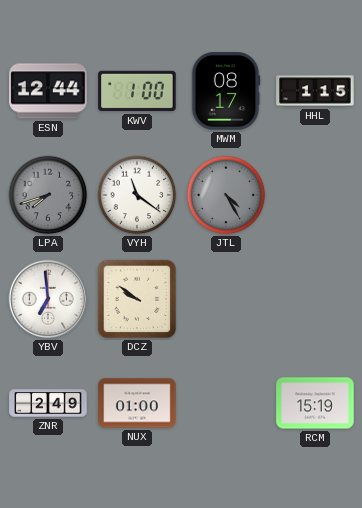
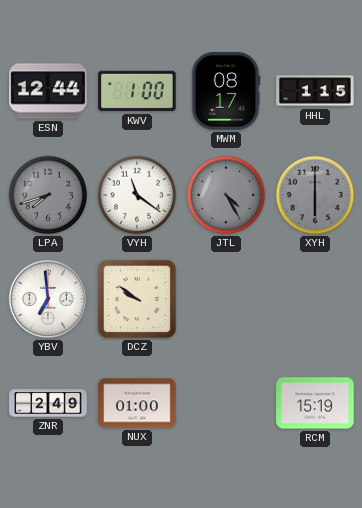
XYH: none -> 6:00 (315, 195)
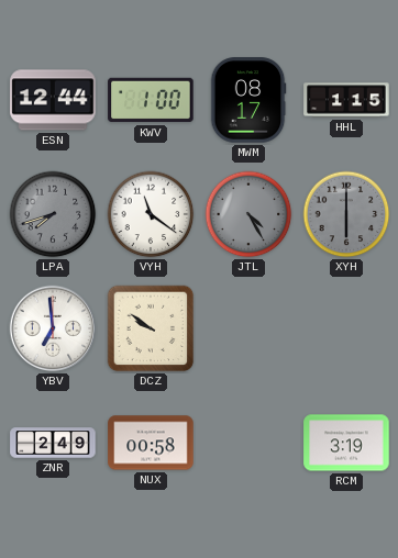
NUX: 01:00 -> 00:58 (151, 443)
RCM: 15:19 -> 3:19 (346, 443)
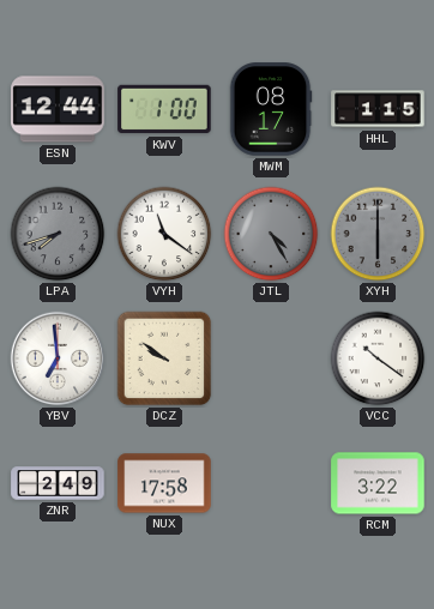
VCC: none -> 10:21 (378, 358)
NUX: 00:58 -> 17:58 (164, 483)
RCM: 3:19 -> 3:22 (378, 483)
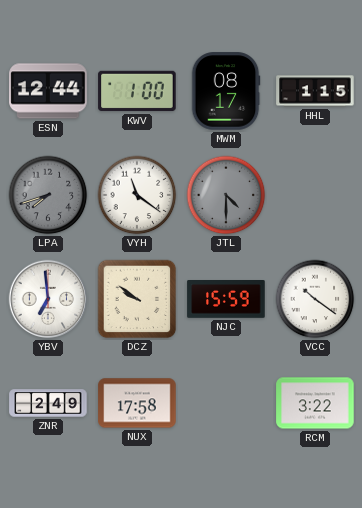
JTL: 4:25 -> 4:30 (226, 195)
XYH: 6:00 -> none (378, 234)
NJC: none -> 15:59 (226, 300)
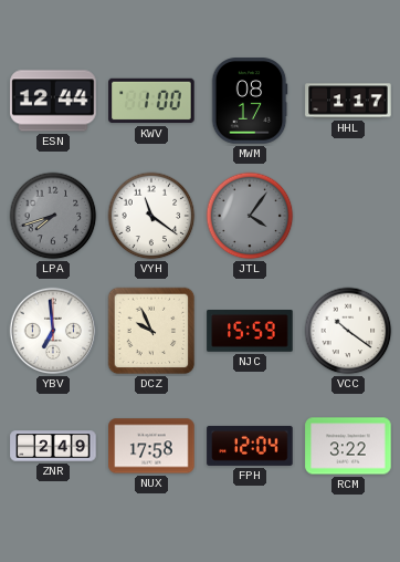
HHL: 1:15 -> 1:17 (348, 101)
JTL: 4:30 -> 4:06 (250, 216)
DCZ: 9:51 -> 9:56 (151, 331)
FPH: none -> 12:04 (250, 446)
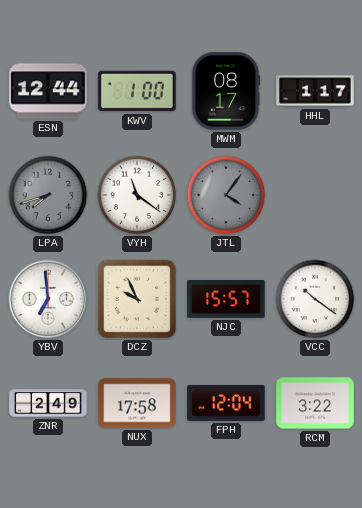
NJC: 15:59 -> 15:57 (226, 300)
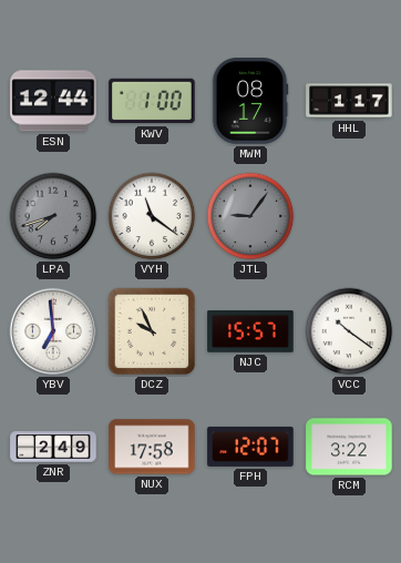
JTL: 4:06 -> 9:06 (250, 216)
FPH: 12:04 -> 12:07 (250, 447)
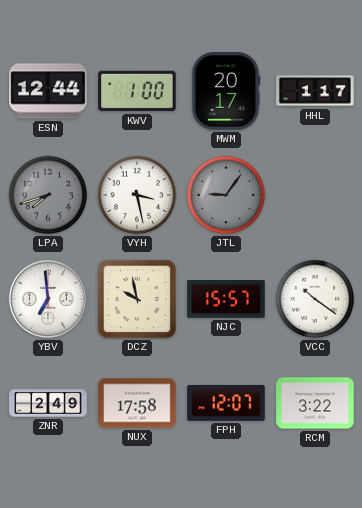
MWM: 08:17 -> 20:17 (226, 91)
VYH: 11:21 -> 3:28 (137, 195)
DCZ: 9:56 -> 9:58 (137, 299)
